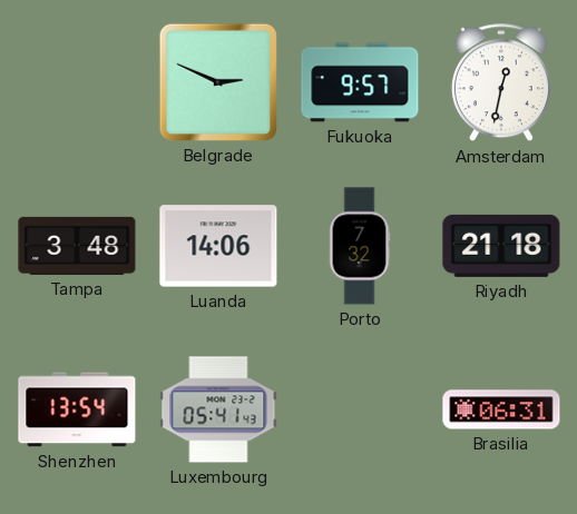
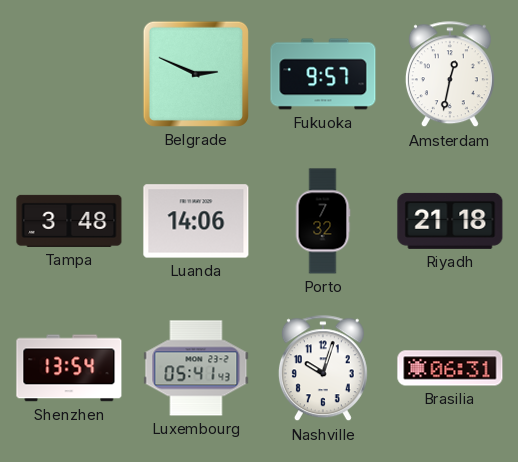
Nashville: none -> 10:03 (323, 369)
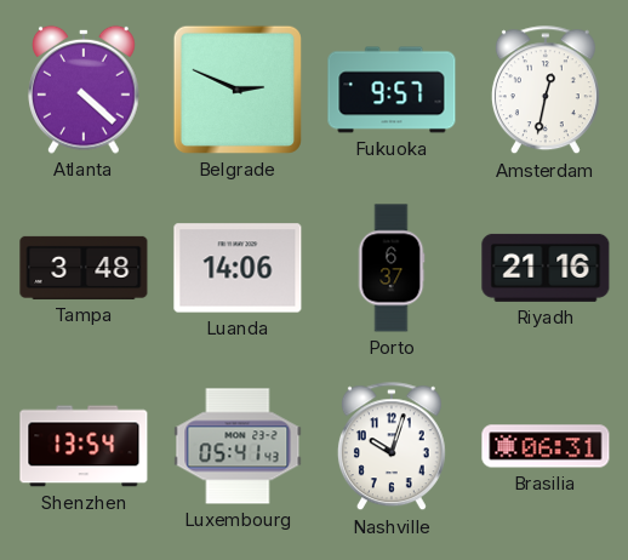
Atlanta: none -> 4:22 (85, 90)
Porto: 7:32 -> 6:37 (392, 268)
Riyadh: 21:18 -> 21:16 (546, 268)
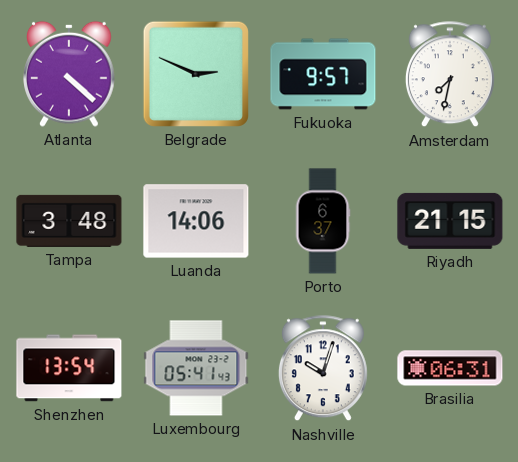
Amsterdam: 12:32 -> 7:32 (450, 75)
Riyadh: 21:16 -> 21:15 (450, 221)
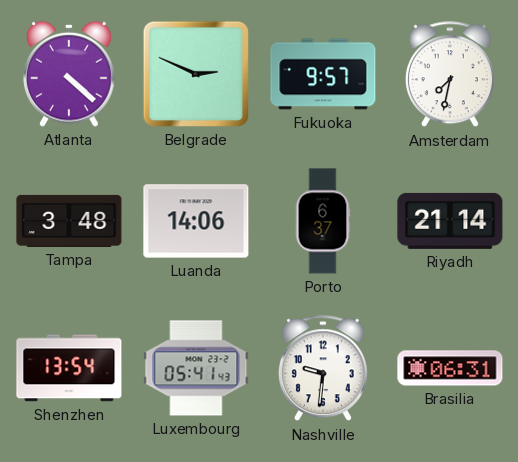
Riyadh: 21:15 -> 21:14 (450, 221)
Nashville: 10:03 -> 9:31 (323, 369)
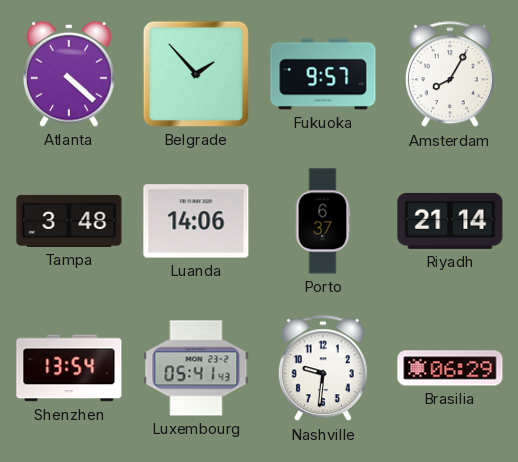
Belgrade: 2:49 -> 1:53 (196, 74)
Amsterdam: 7:32 -> 8:05 (450, 75)
Brasilia: 06:31 -> 06:29 (450, 368)
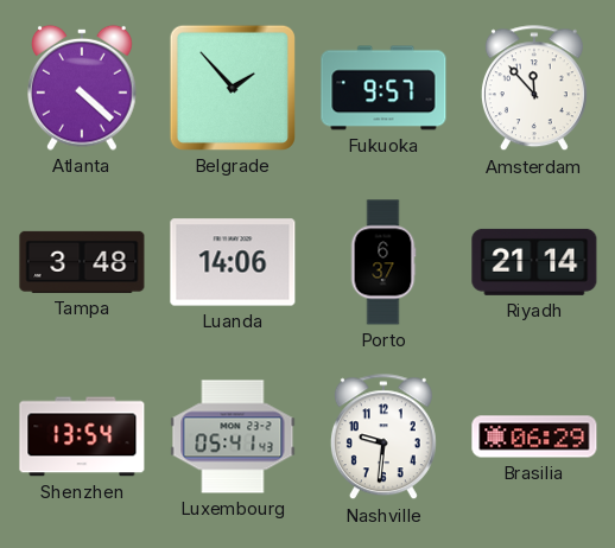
Amsterdam: 8:05 -> 11:53 (534, 89)
